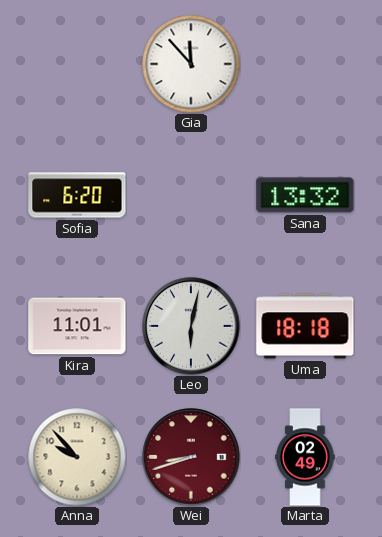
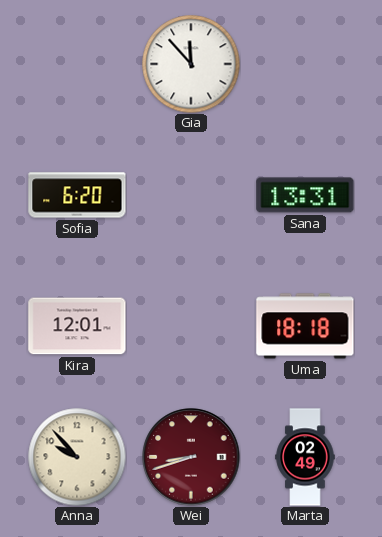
Sana: 13:32 -> 13:31 (305, 195)
Kira: 11:01 -> 12:01 (77, 326)
Leo: 6:02 -> none (191, 326)
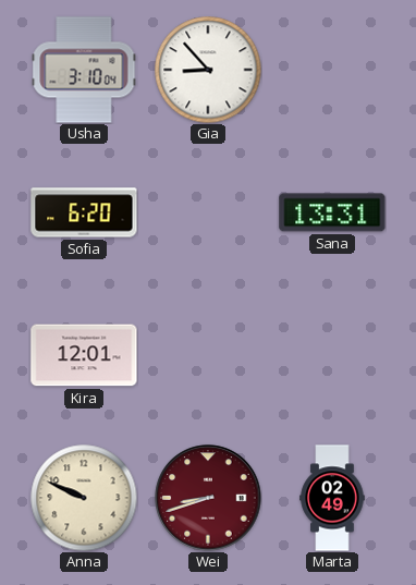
Usha: none -> 3:10 (84, 70)
Gia: 11:53 -> 8:53 (208, 70)
Uma: 18:18 -> none (305, 326)
Anna: 9:53 -> 9:49 (84, 498)
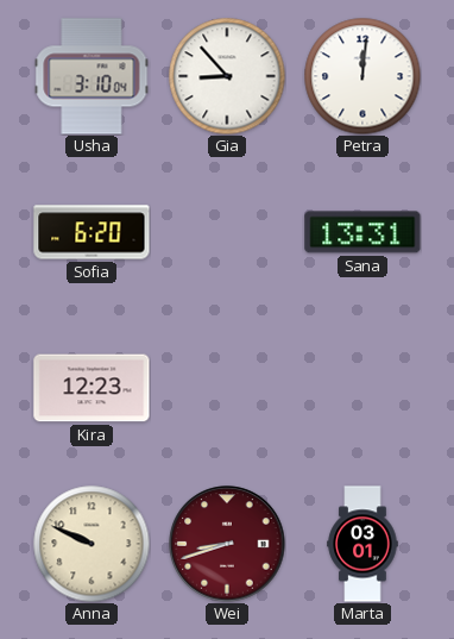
Petra: none -> 12:01 (362, 76)
Kira: 12:01 -> 12:23 (92, 388)
Marta: 02:49 -> 03:01 (362, 544)
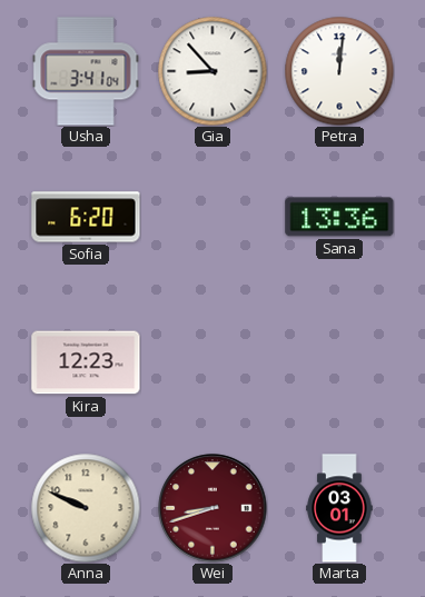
Usha: 3:10 -> 3:41 (86, 71)
Sana: 13:31 -> 13:36 (339, 217)
